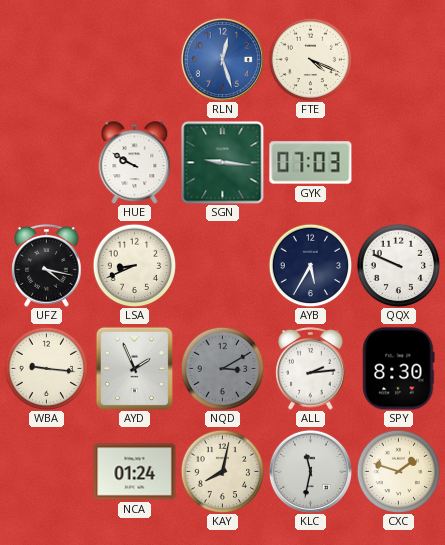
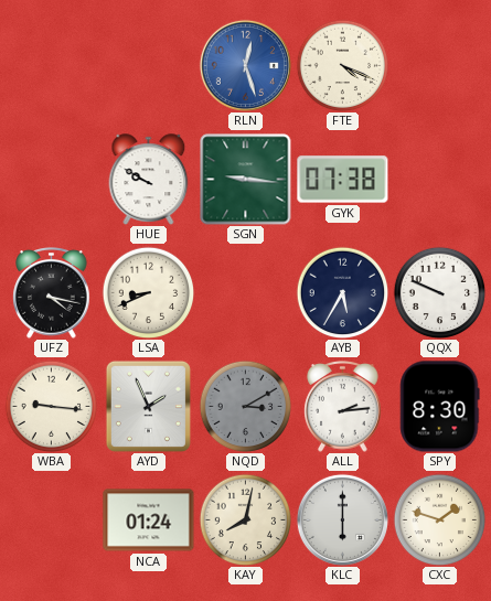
GYK: 07:03 -> 07:38 (343, 180)
KLC: 11:32 -> 6:00 (342, 519)
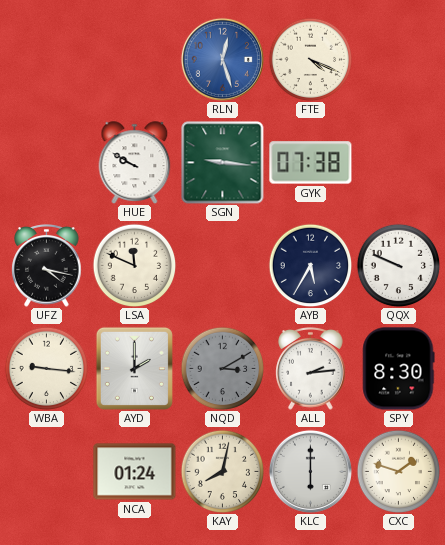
LSA: 8:41 -> 11:49 (134, 265)
AYD: 1:56 -> 2:00 (134, 368)
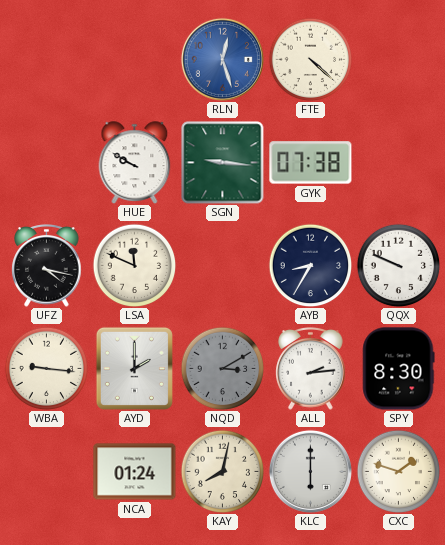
FTE: 4:19 -> 4:22 (310, 59)
AYB: 5:35 -> 8:35 (310, 265)
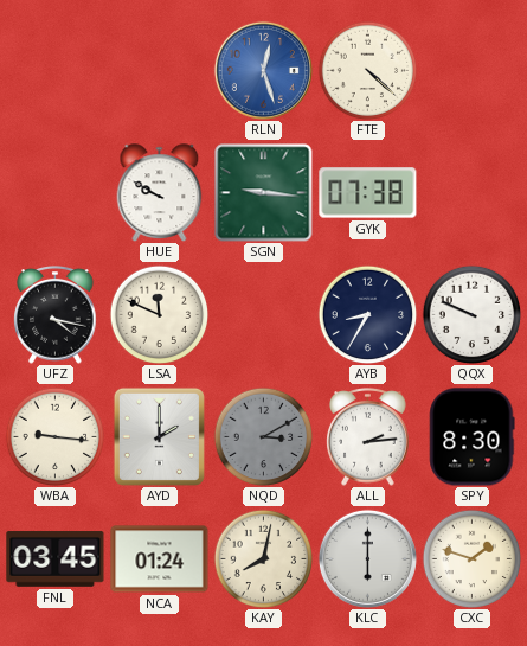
FNL: none -> 03:45 (56, 559)
